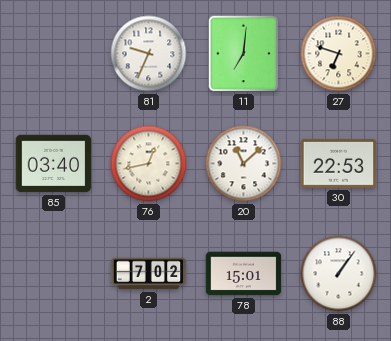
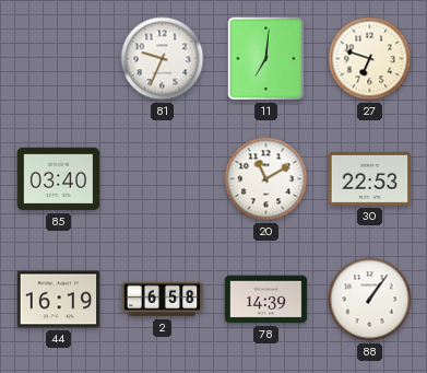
76: 12:43 -> none (149, 164)
20: 11:08 -> 11:10 (266, 179)
44: none -> 16:19 (59, 300)
2: 7:02 -> 6:58 (163, 300)
78: 15:01 -> 14:39 (266, 300)
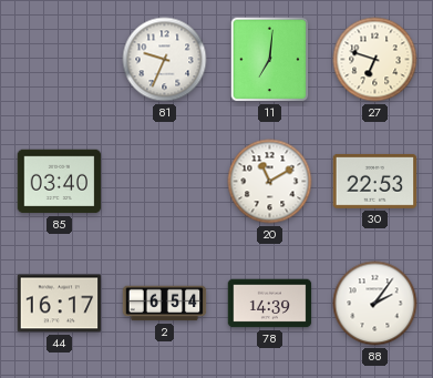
44: 16:19 -> 16:17 (60, 304)
2: 6:58 -> 6:54 (165, 304)
88: 1:06 -> 2:06 (375, 304)
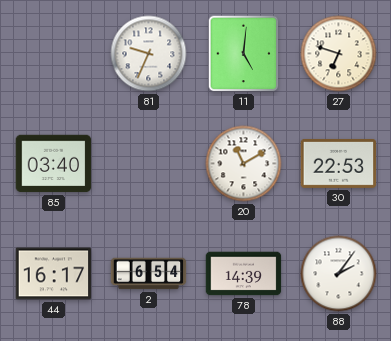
11: 7:01 -> 5:01 (244, 54)
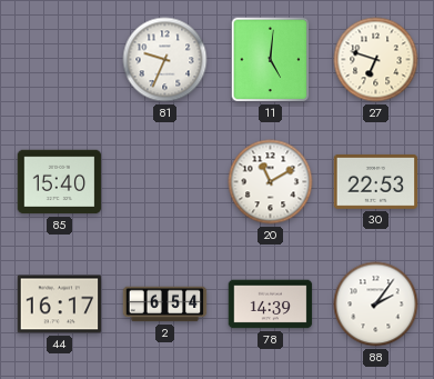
85: 03:40 -> 15:40 (60, 182)
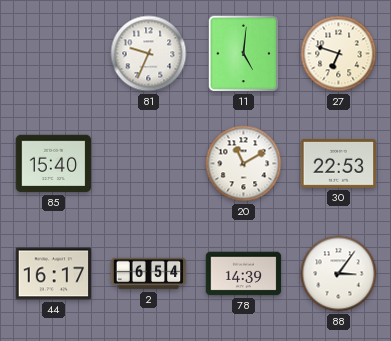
88: 2:06 -> 3:06 (339, 274)
